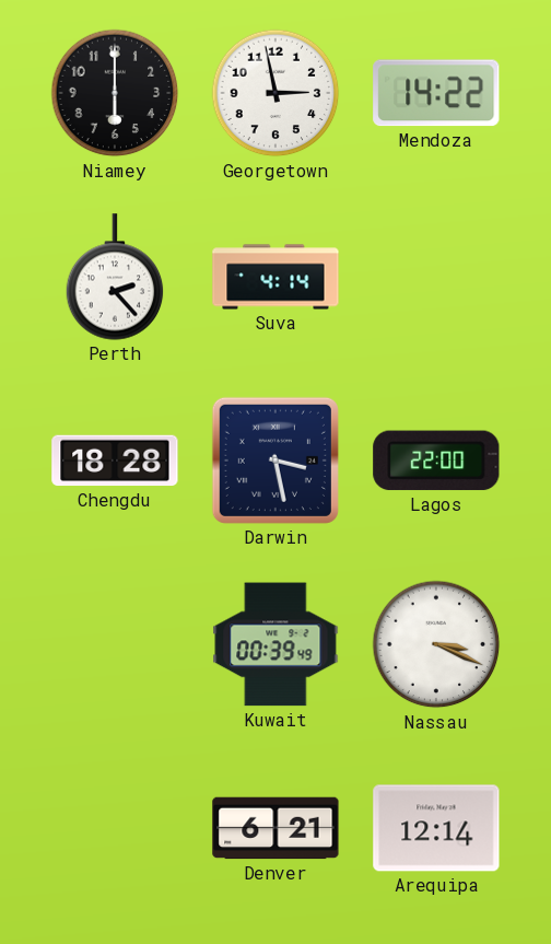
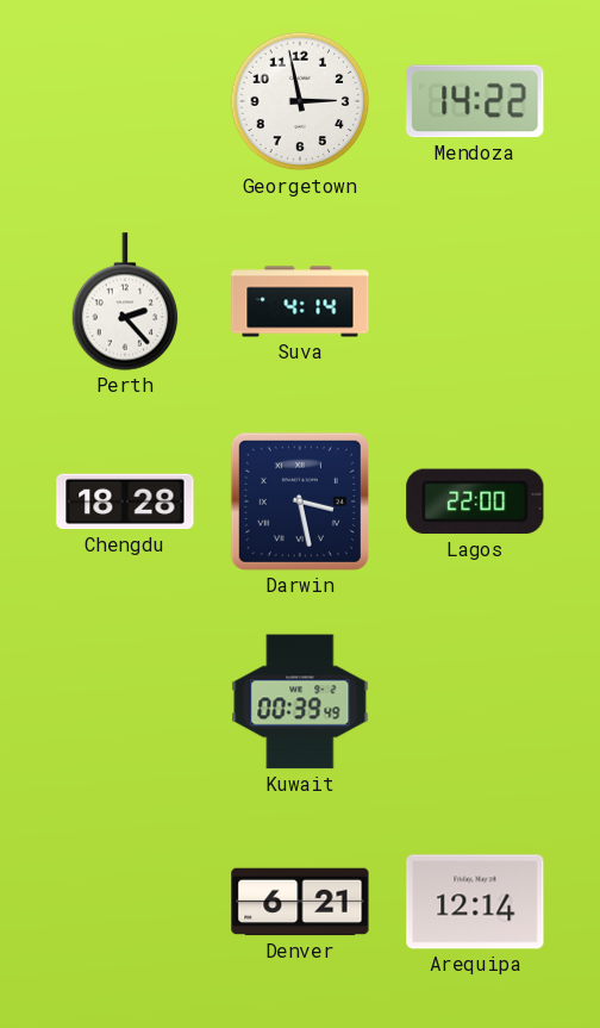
Niamey: 6:00 -> none (115, 93)
Nassau: 3:19 -> none (436, 644)
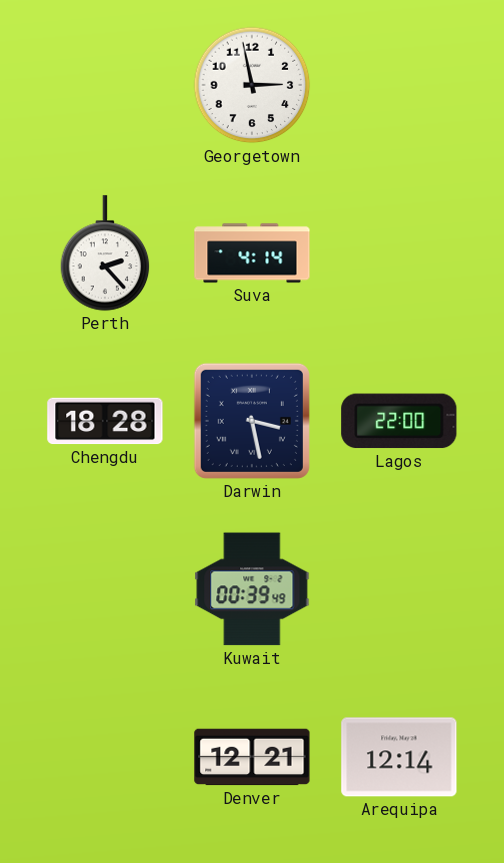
Mendoza: 14:22 -> none (475, 101)
Denver: 6:21 -> 12:21 (252, 757)
